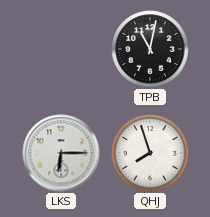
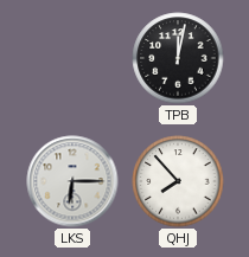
TPB: 11:02 -> 12:02 (178, 58)
QHJ: 7:57 -> 7:53 (178, 181)
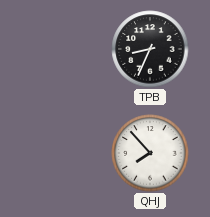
TPB: 12:02 -> 8:34 (150, 49)
LKS: 6:15 -> none (72, 181)
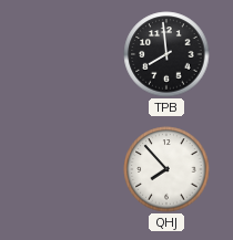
TPB: 8:34 -> 7:59 (166, 54)
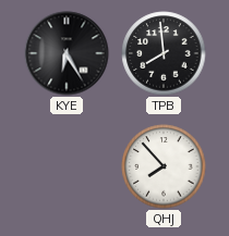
KYE: none -> 6:25 (67, 53)
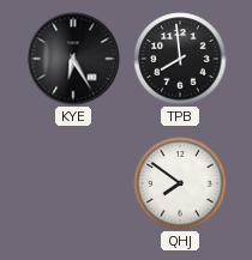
QHJ: 7:53 -> 7:51 (180, 183)
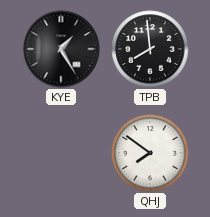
KYE: 6:25 -> 1:25 (61, 49)
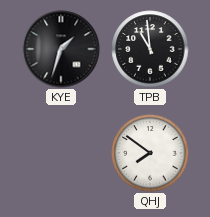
KYE: 1:25 -> 1:33 (61, 49)
TPB: 7:59 -> 10:59 (150, 49)
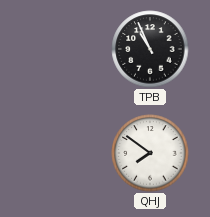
KYE: 1:33 -> none (61, 49)
TPB: 10:59 -> 10:56 (150, 49)
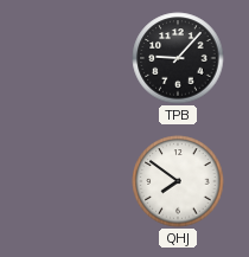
TPB: 10:56 -> 9:07 (178, 58)
